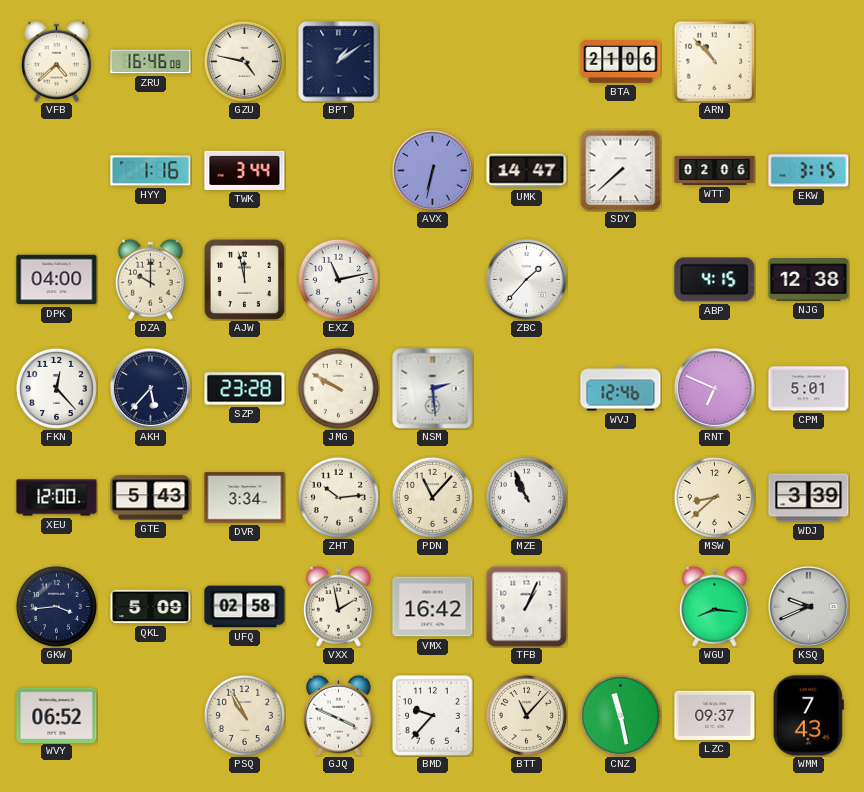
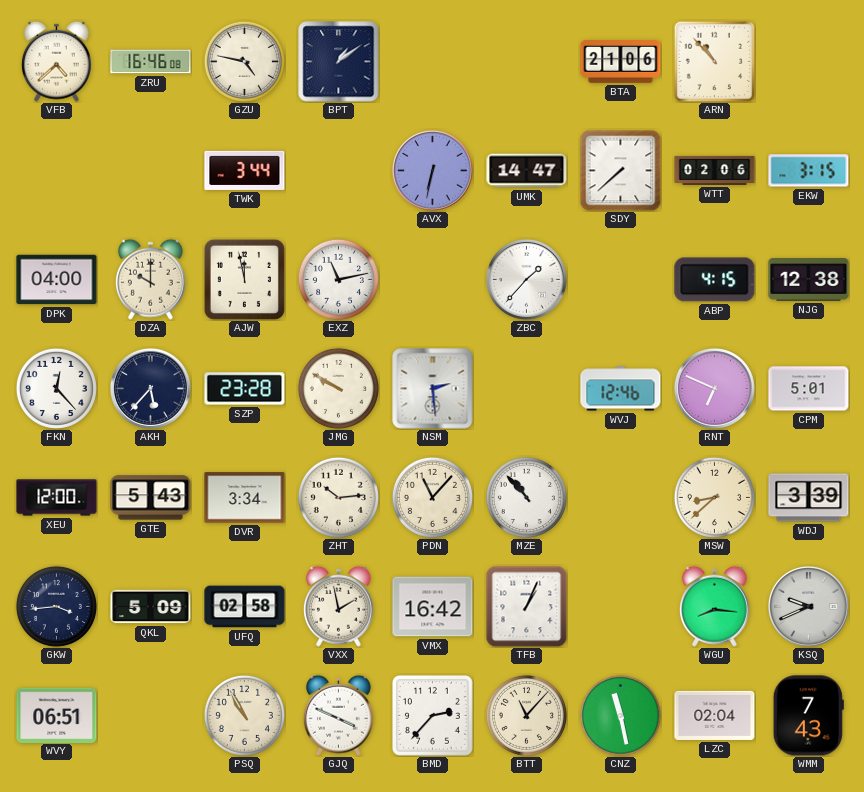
HYY: 1:16 -> none (151, 171)
MZE: 10:56 -> 10:53 (526, 497)
WVY: 06:52 -> 06:51 (57, 715)
BMD: 9:37 -> 2:37 (433, 716)
LZC: 09:37 -> 02:04 (715, 715)
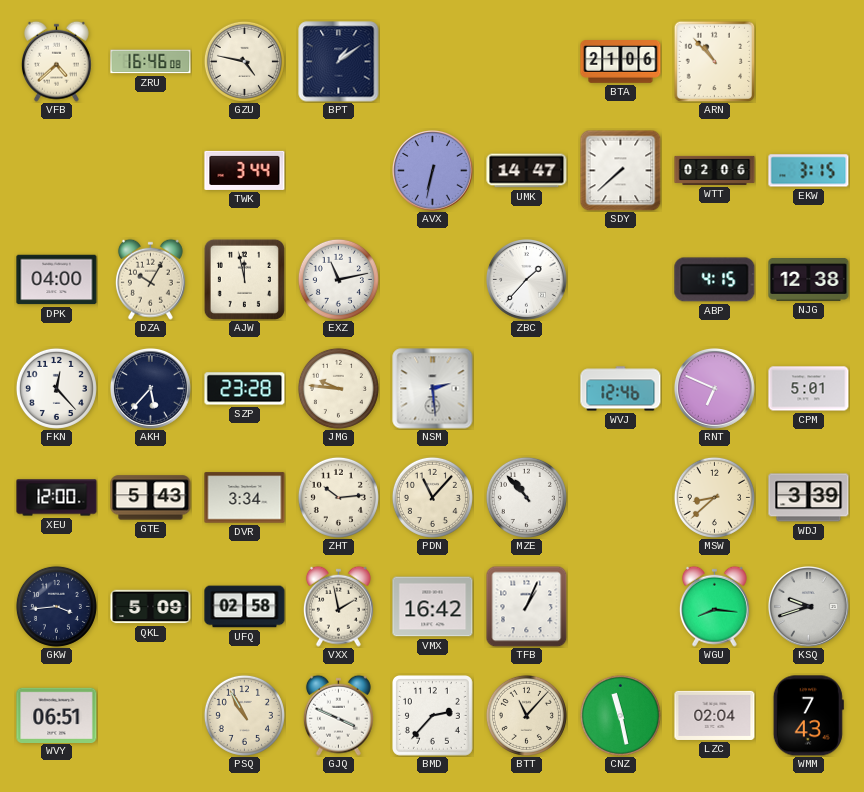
DZA: 10:00 -> 10:05 (150, 279)
JMG: 9:50 -> 9:46 (338, 388)
KSQ: 9:41 -> 9:42 (809, 607)
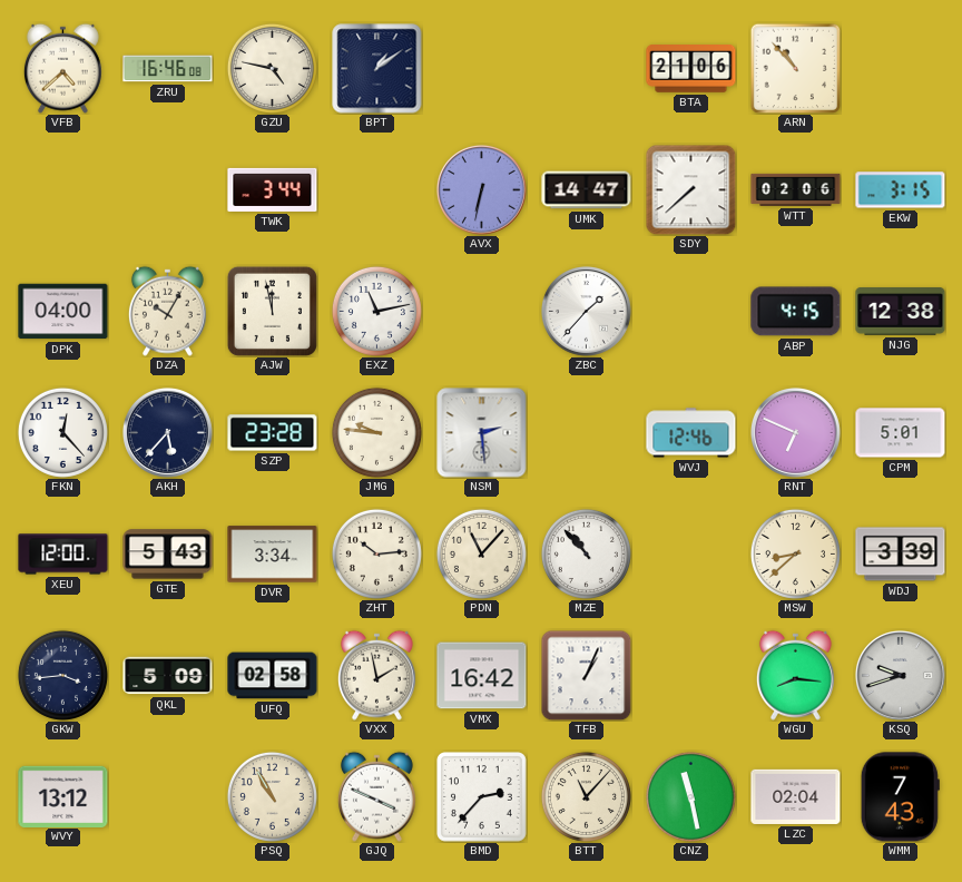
WVY: 06:51 -> 13:12 (63, 796)
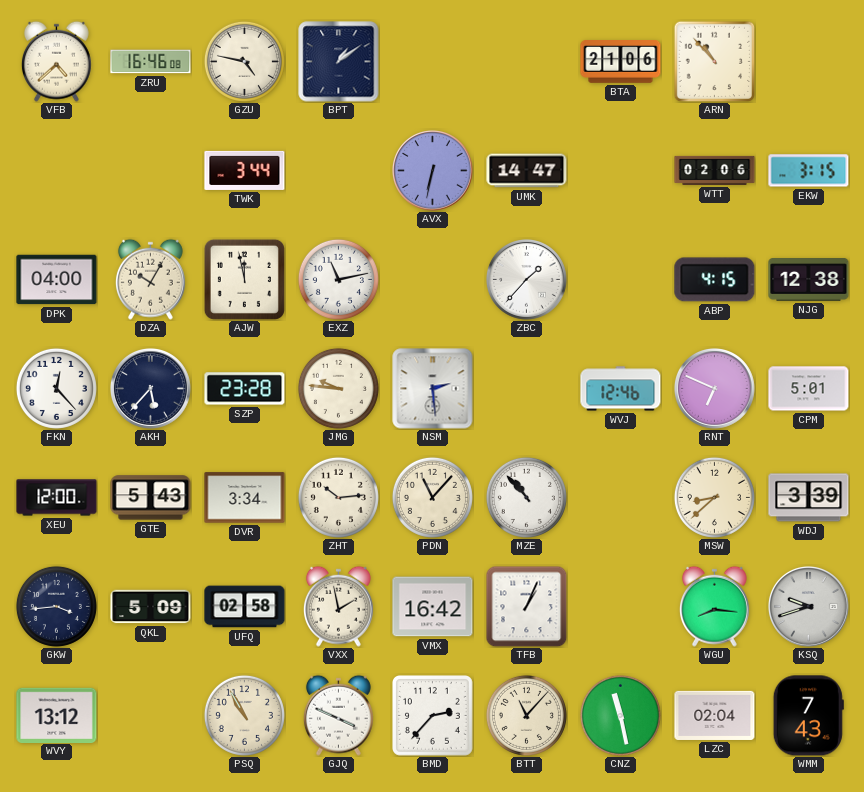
SDY: 7:38 -> none (690, 189)
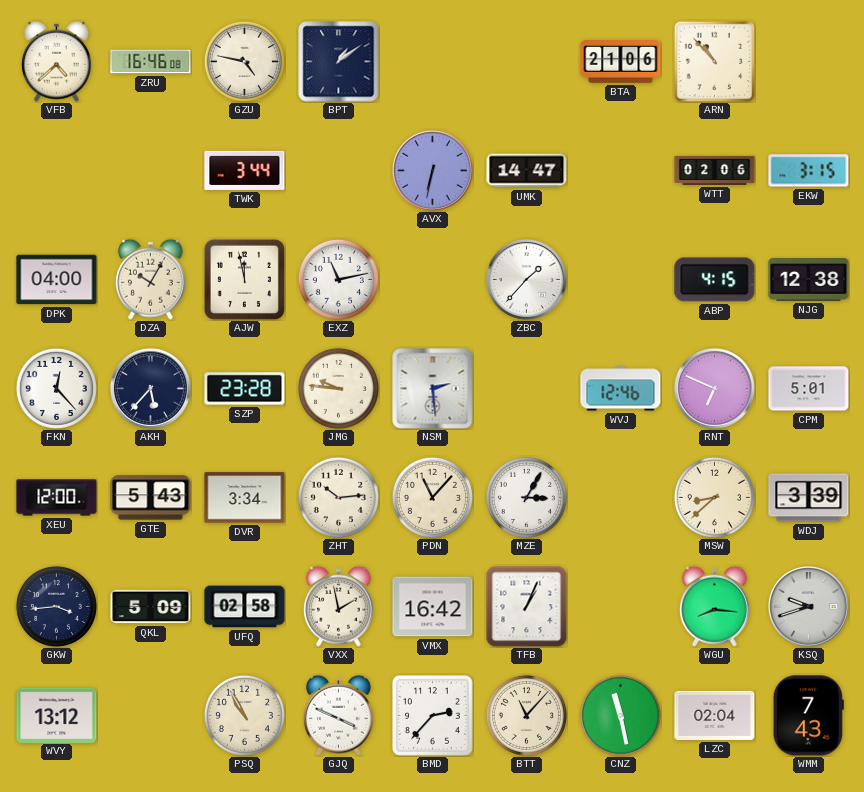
MZE: 10:53 -> 3:05 (526, 497)
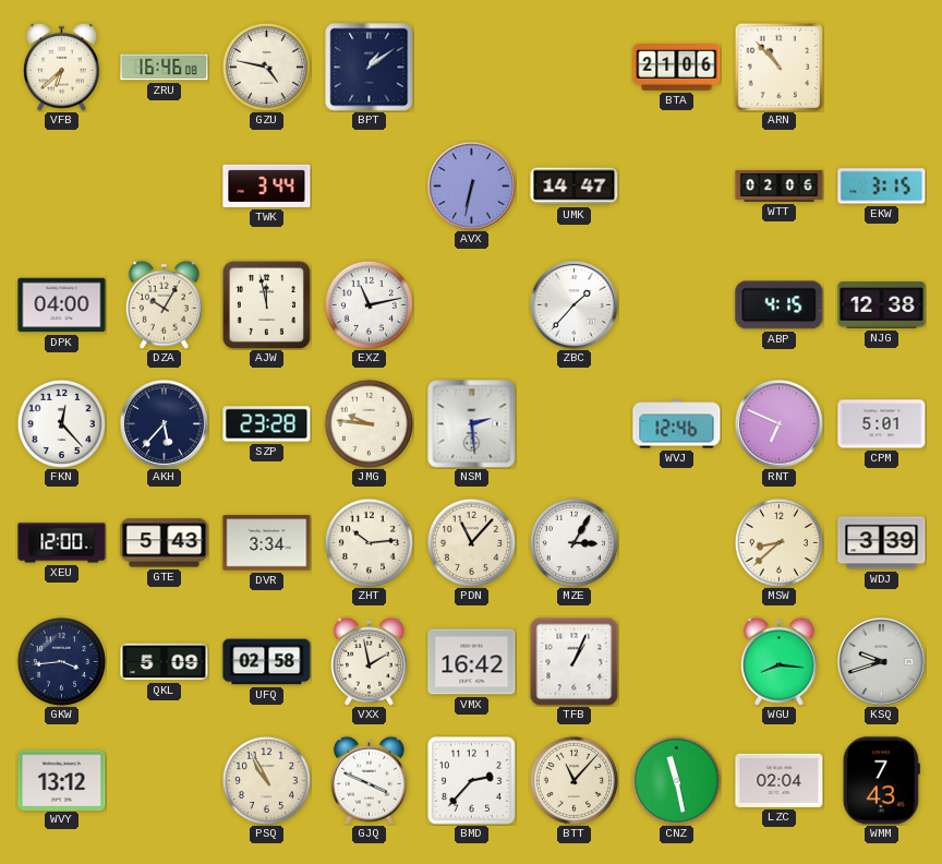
VFB: 4:38 -> 6:38 (61, 67)
